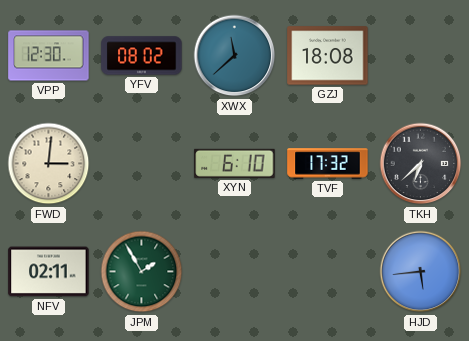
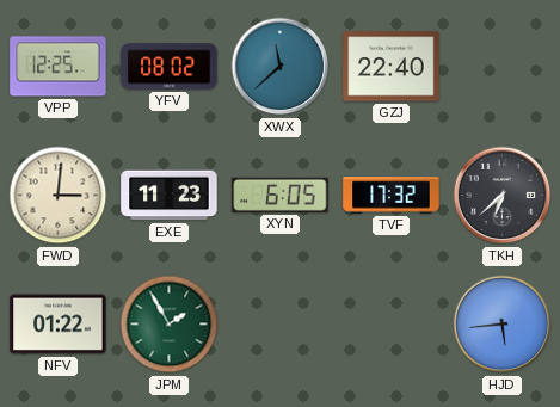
VPP: 12:30 -> 12:25 (59, 67)
GZJ: 18:08 -> 22:40 (392, 67)
EXE: none -> 11:23 (170, 196)
XYN: 6:10 -> 6:05 (281, 195)
NFV: 02:11 -> 01:22 (59, 325)
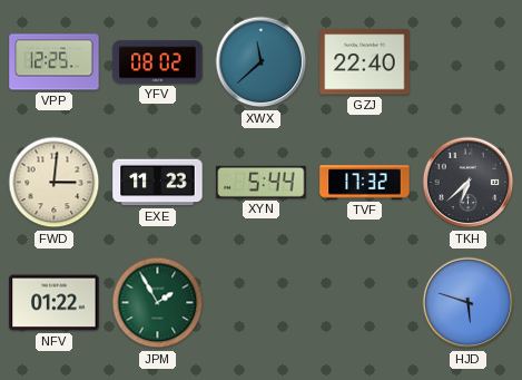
XYN: 6:05 -> 5:44 (262, 182)
HJD: 5:44 -> 5:48 (469, 303)
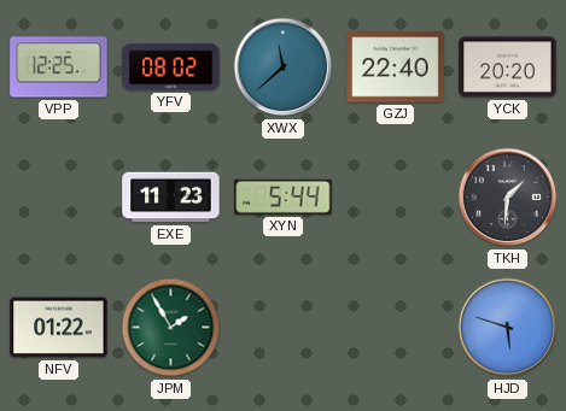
YCK: none -> 20:20 (508, 67)
FWD: 3:01 -> none (55, 183)
TVF: 17:32 -> none (365, 183)
TKH: 6:38 -> 1:31 (508, 198)
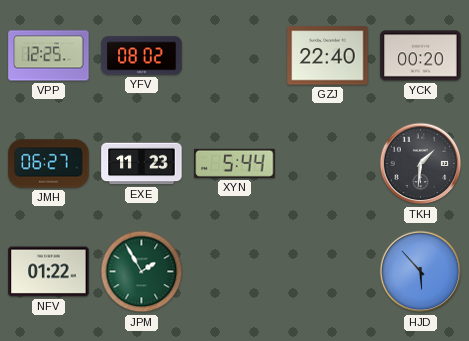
XWX: 11:38 -> none (284, 67)
YCK: 20:20 -> 00:20 (421, 56)
JMH: none -> 06:27 (49, 164)
HJD: 5:48 -> 5:53 (421, 272)
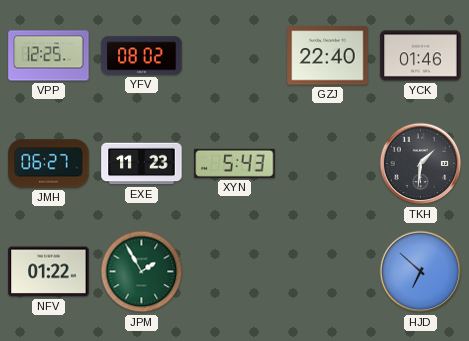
YCK: 00:20 -> 01:46 (421, 56)
XYN: 5:44 -> 5:43 (235, 163)
HJD: 5:53 -> 6:52 (421, 272)
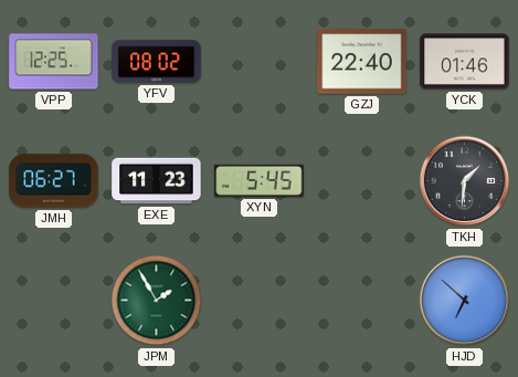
XYN: 5:43 -> 5:45 (260, 180)
NFV: 01:22 -> none (49, 272)
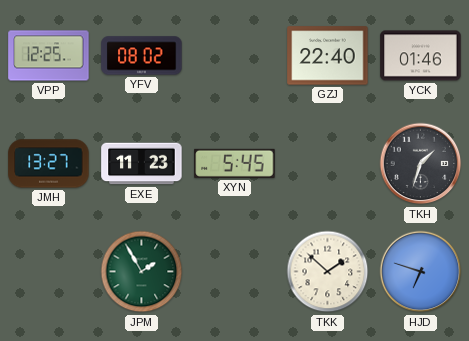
JMH: 06:27 -> 13:27 (49, 164)
TKH: 1:31 -> 1:33 (421, 164)
TKK: none -> 1:52 (328, 272)
HJD: 6:52 -> 6:48 (421, 272)
